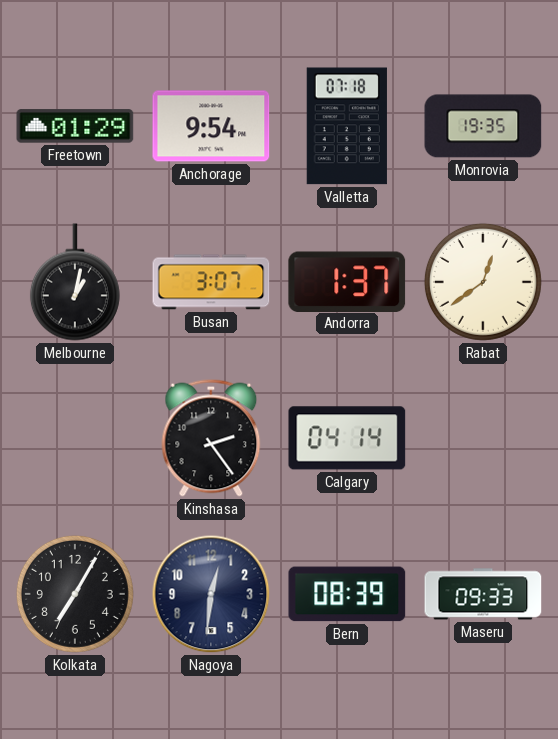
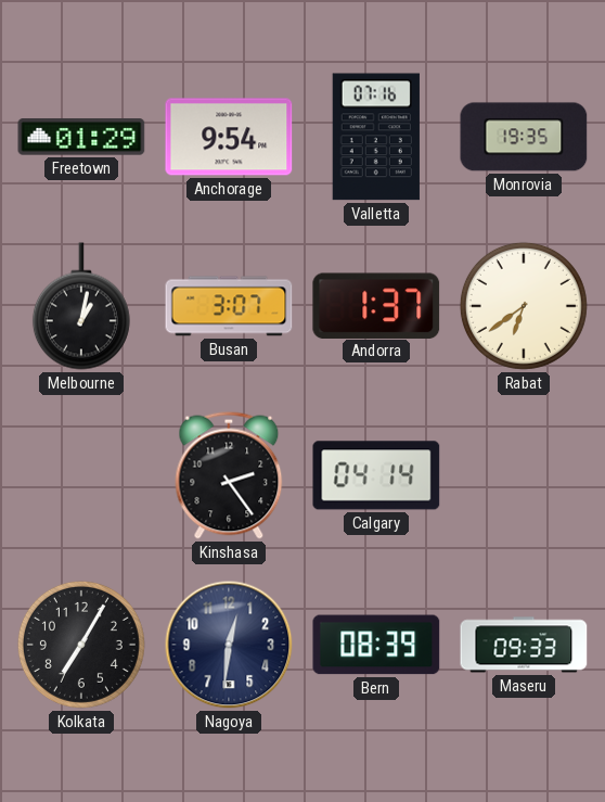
Valletta: 07:18 -> 07:16 (376, 137)
Rabat: 12:39 -> 6:39 (524, 306)
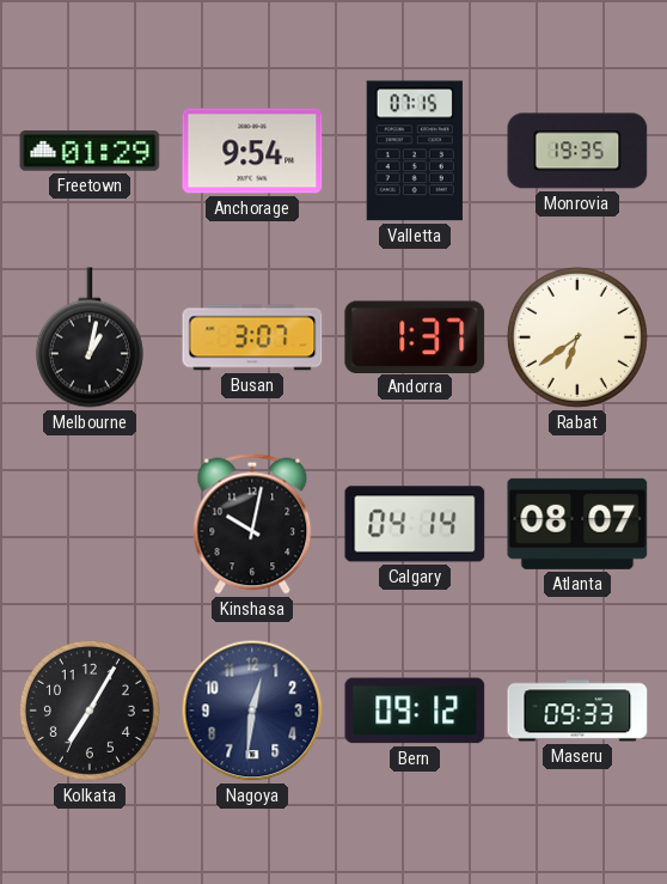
Valletta: 07:16 -> 07:15 (415, 151)
Kinshasa: 2:24 -> 10:02 (252, 524)
Atlanta: none -> 08:07 (577, 524)
Bern: 08:39 -> 09:12 (415, 711)
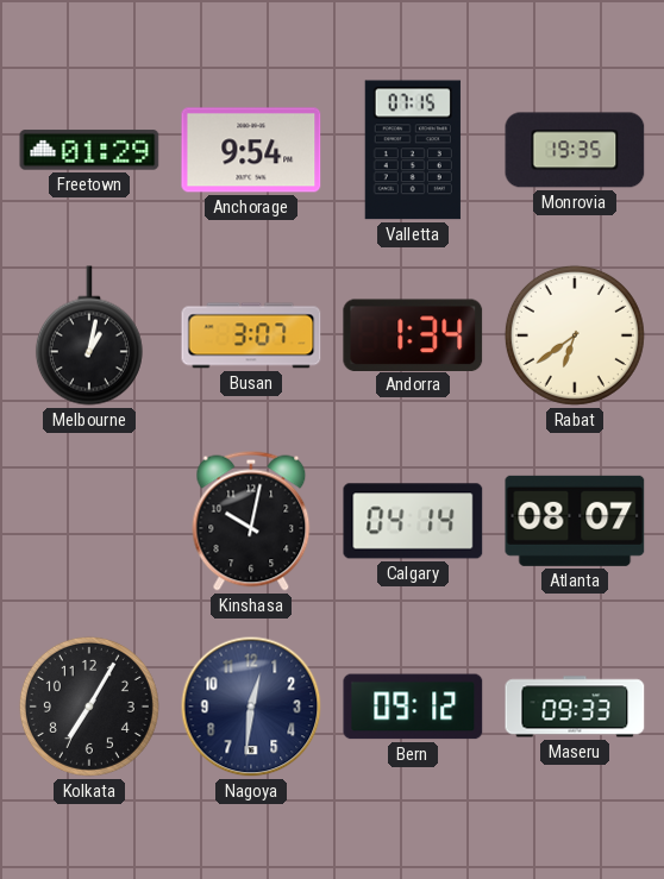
Andorra: 1:37 -> 1:34 (413, 334)
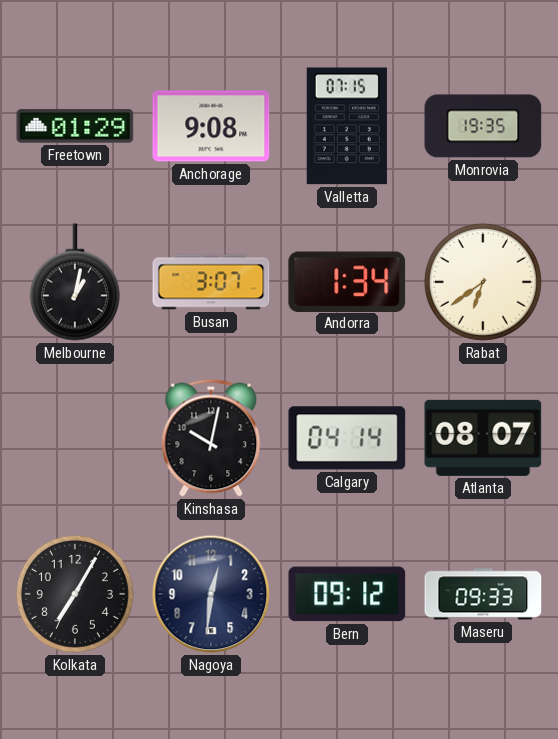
Anchorage: 9:54 -> 9:08 (211, 126)
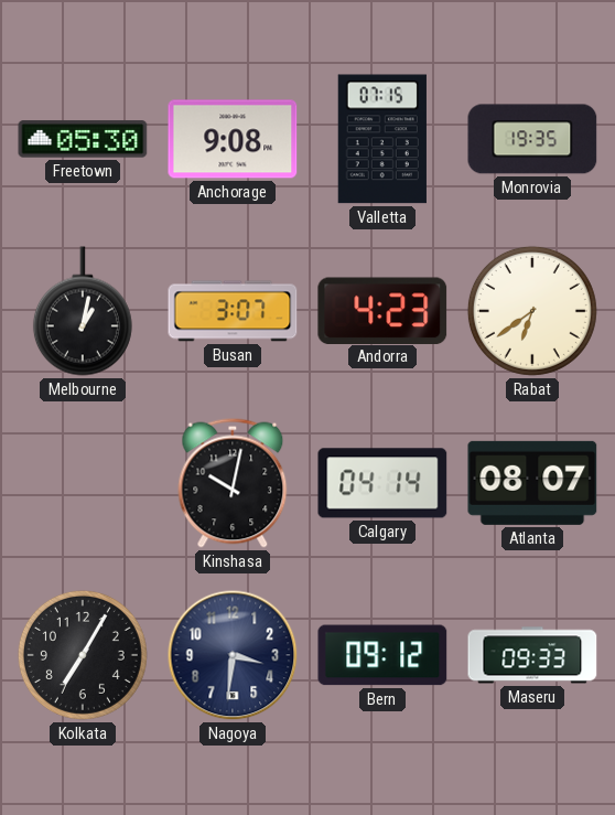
Freetown: 01:29 -> 05:30 (83, 139)
Andorra: 1:34 -> 4:23 (382, 310)
Nagoya: 12:31 -> 3:31 (233, 655)
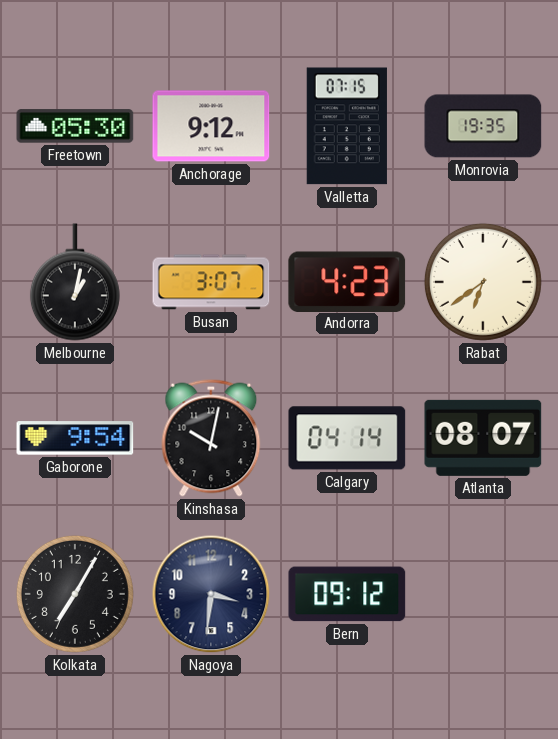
Anchorage: 9:08 -> 9:12 (211, 126)
Gaborone: none -> 9:54 (75, 438)
Maseru: 09:33 -> none (532, 655)
